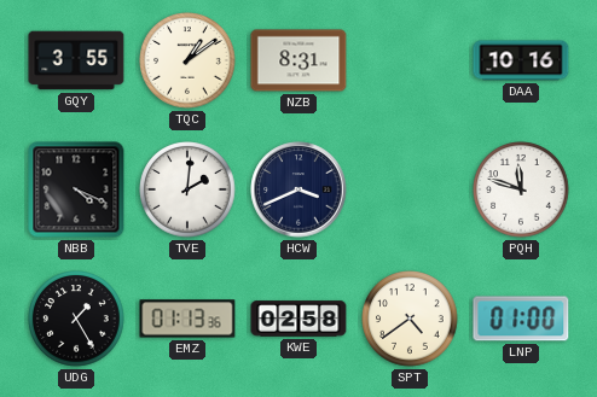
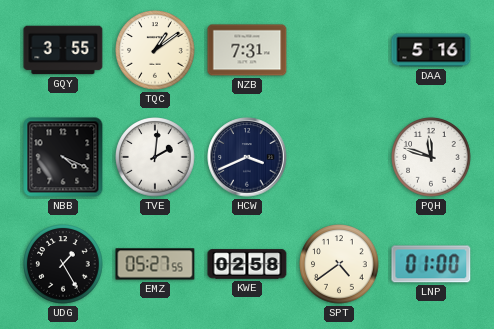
NZB: 8:31 -> 7:31 (247, 50)
DAA: 10:16 -> 5:16 (431, 50)
EMZ: 01:13 -> 05:27 (155, 264)
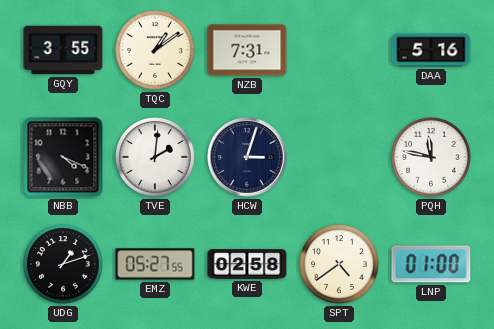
HCW: 3:41 -> 3:03 (247, 157)
PQH: 11:48 -> 11:47 (431, 157)
UDG: 1:25 -> 1:12 (63, 264)
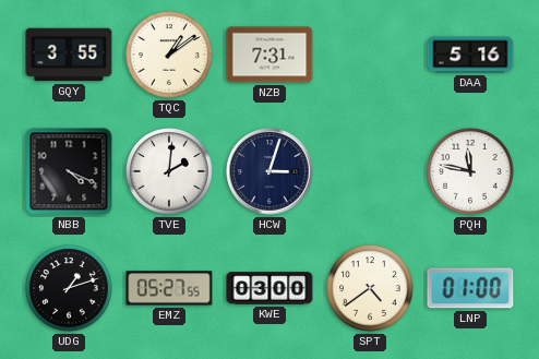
KWE: 02:58 -> 03:00 (269, 288)
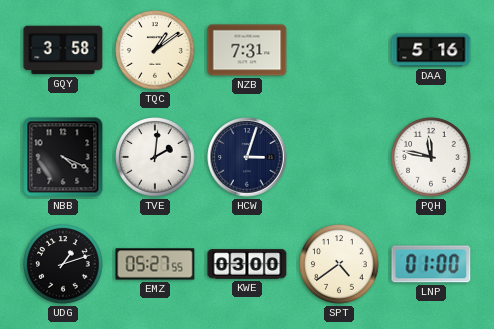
GQY: 3:55 -> 3:58 (63, 50)
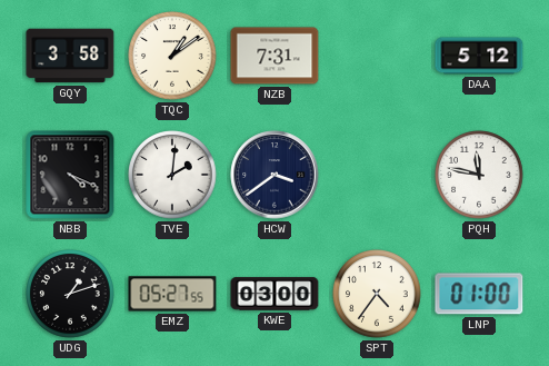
DAA: 5:16 -> 5:12 (479, 56)
HCW: 3:03 -> 3:39 (274, 175)
SPT: 4:39 -> 4:36 (377, 294)
